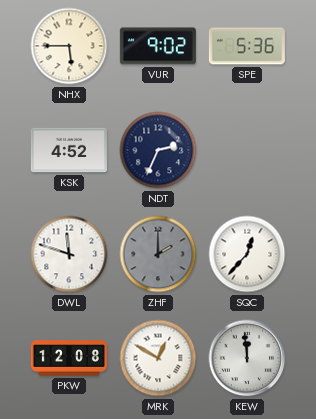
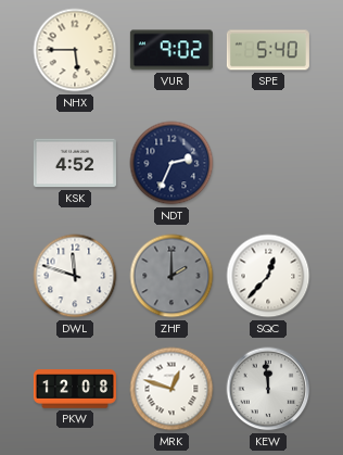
SPE: 5:36 -> 5:40 (268, 50)
MRK: 12:50 -> 12:48 (171, 389)
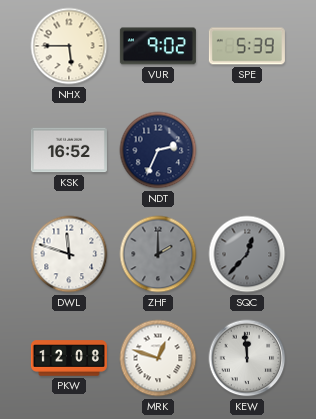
SPE: 5:40 -> 5:39 (247, 46)
KSK: 4:52 -> 16:52 (69, 150)
SQC dial: white -> grey (247, 254)
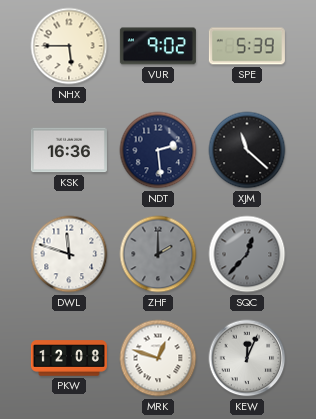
KSK: 16:52 -> 16:36 (69, 150)
NDT: 2:34 -> 2:29 (158, 150)
XJM: none -> 11:22 (247, 150)
KEW: 11:59 -> 12:04 (247, 358)
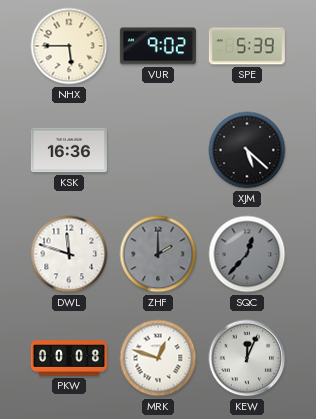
NDT: 2:29 -> none (158, 150)
XJM: 11:22 -> 5:22 (247, 150)
PKW: 12:08 -> 00:08 (69, 358)
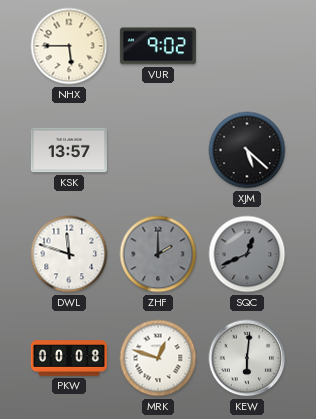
SPE: 5:39 -> none (247, 46)
KSK: 16:36 -> 13:57 (69, 150)
SQC: 12:37 -> 12:41 (247, 254)
KEW: 12:04 -> 6:01 (247, 358)
